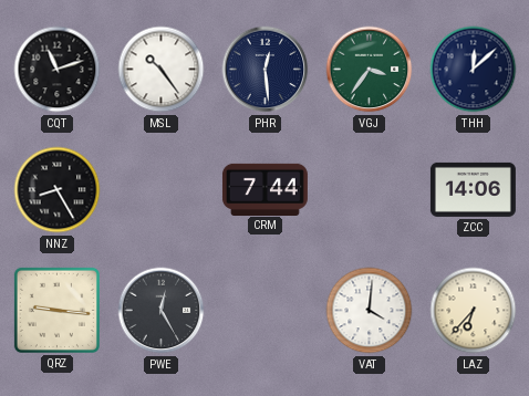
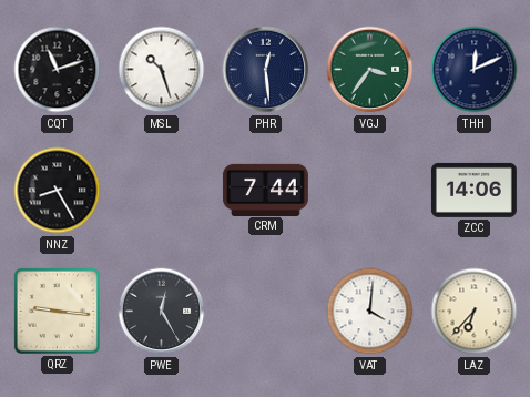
MSL: 10:24 -> 10:27 (162, 70)
THH: 12:08 -> 12:11 (475, 70)
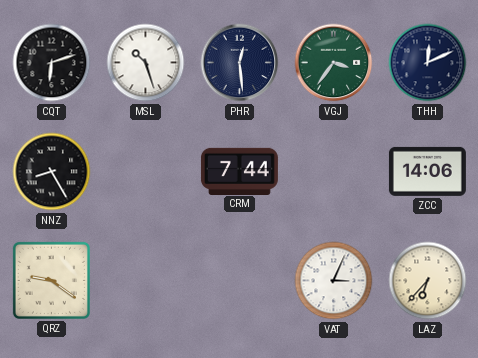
CQT: 11:12 -> 6:12 (52, 63)
QRZ: 9:16 -> 9:21 (51, 280)
PWE: 12:25 -> none (162, 312)
VAT: 4:01 -> 3:04 (334, 281)
